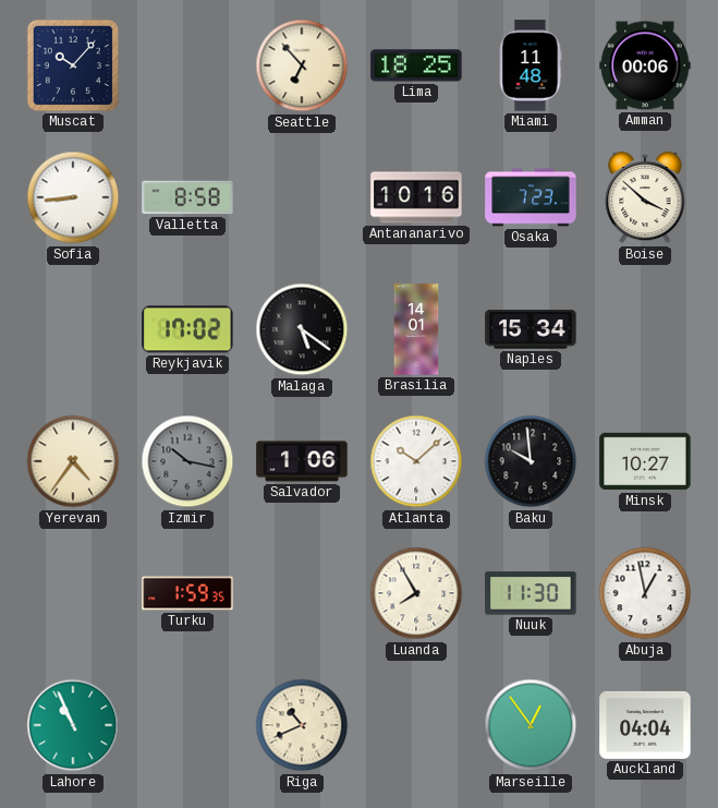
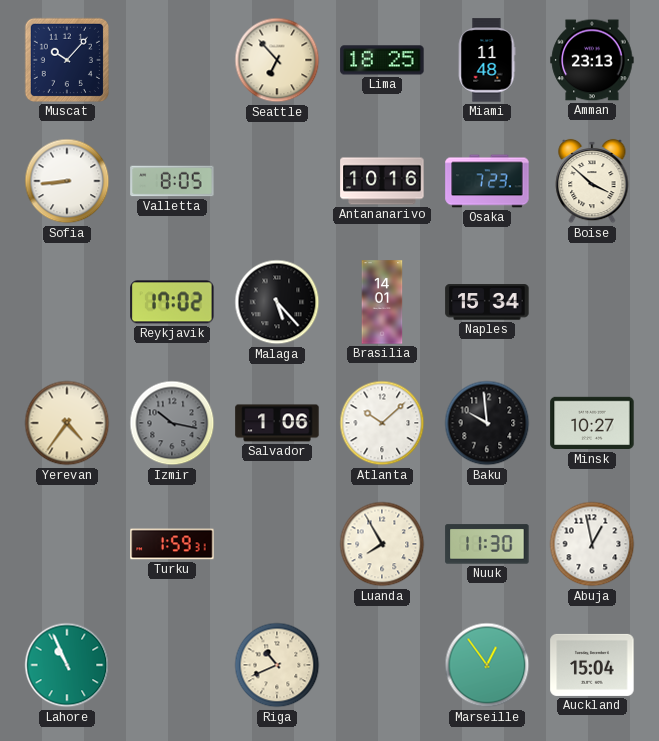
Amman: 00:06 -> 23:13 (592, 60)
Valletta: 8:58 -> 8:05 (172, 181)
Malaga: 5:21 -> 5:23 (277, 302)
Turku: 1:59:35 -> 1:59:31 (172, 544)
Auckland: 04:04 -> 15:04 (592, 665)
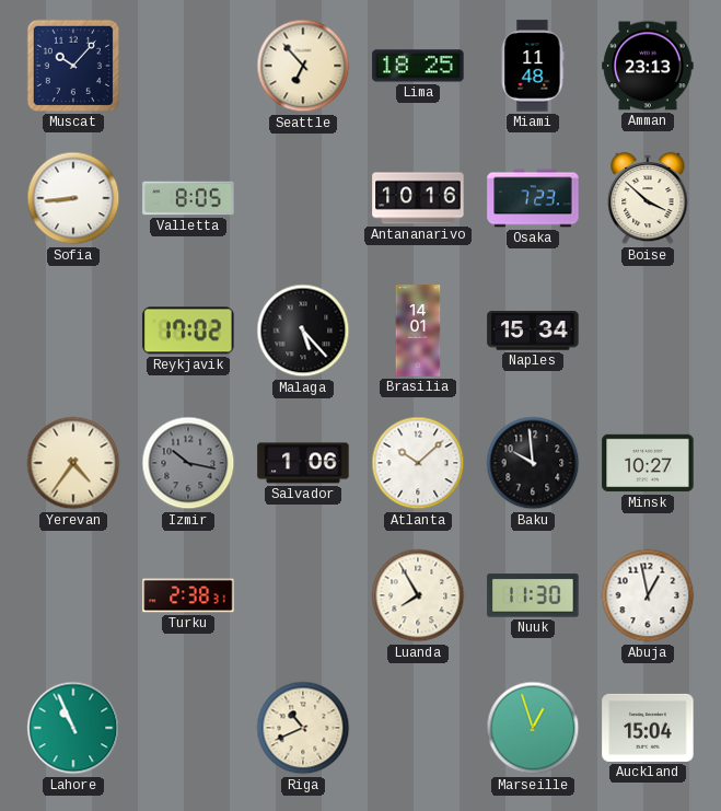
Turku: 1:59 -> 2:38 (188, 595)
Marseille: 12:54 -> 12:57 (533, 728)
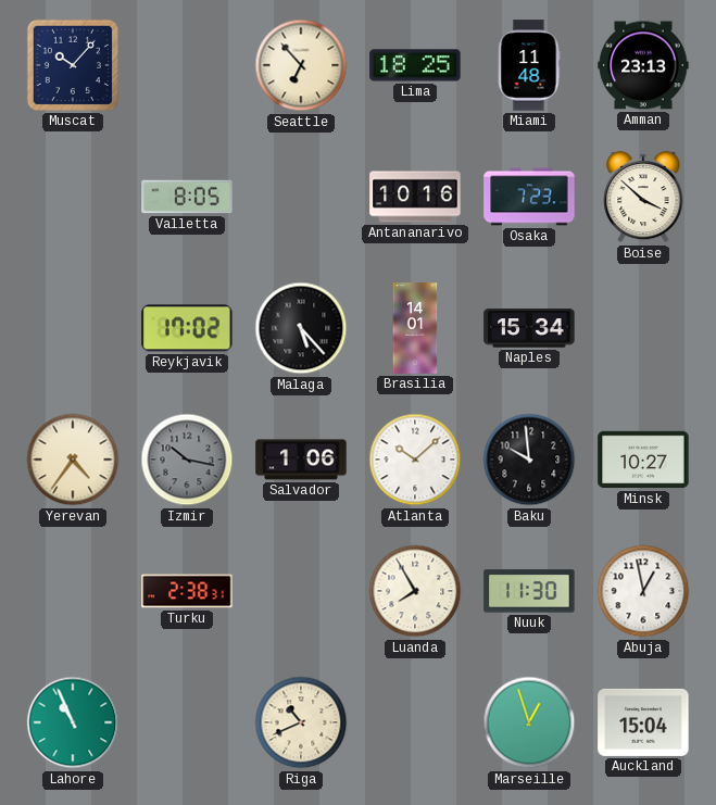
Sofia: 8:44 -> none (73, 198)
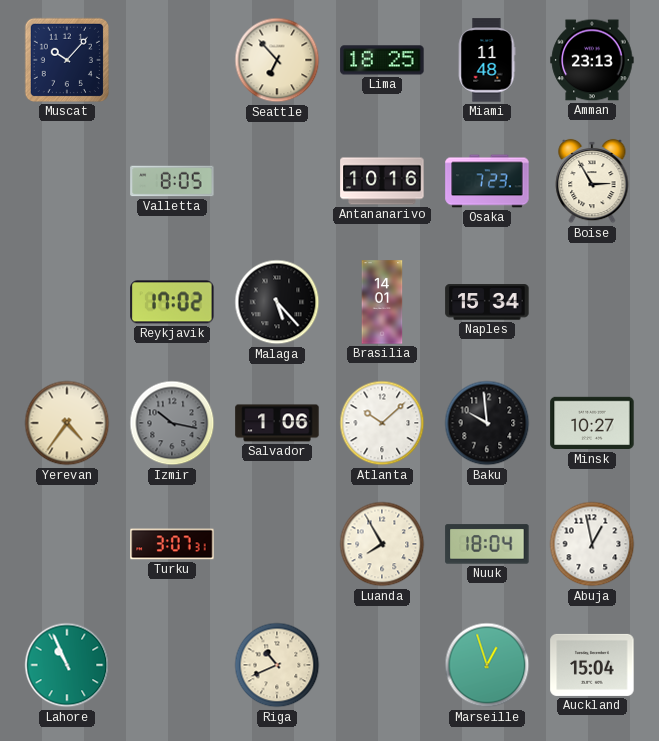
Boise: 3:52 -> 2:55 (592, 181)
Turku: 2:38 -> 3:07 (172, 544)
Nuuk: 11:30 -> 18:04 (487, 544)
